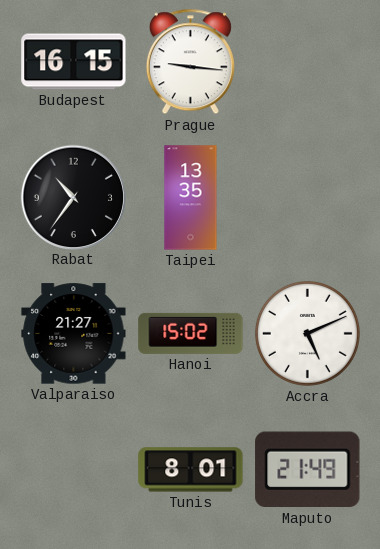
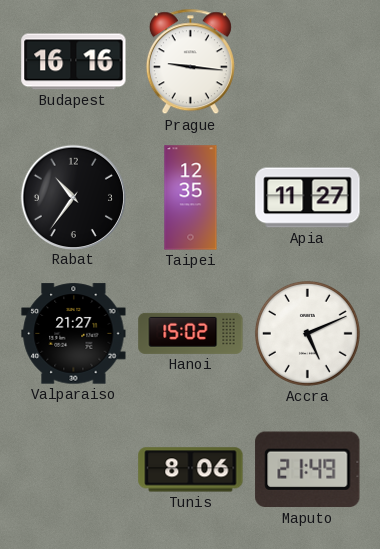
Budapest: 16:15 -> 16:16 (74, 62)
Taipei: 13:35 -> 12:35 (191, 198)
Apia: none -> 11:27 (308, 198)
Tunis: 8:01 -> 8:06 (191, 470)
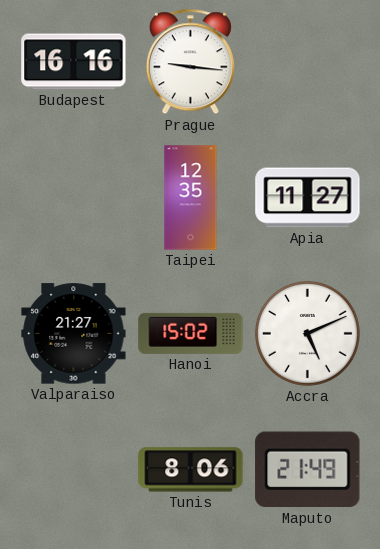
Rabat: 10:36 -> none (73, 197)
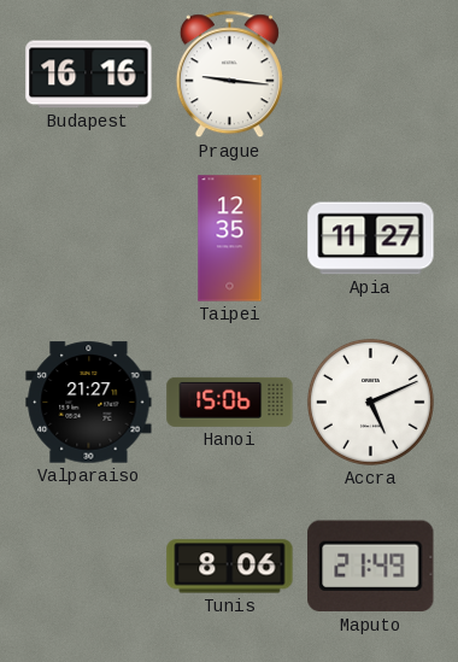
Hanoi: 15:02 -> 15:06 (230, 402)
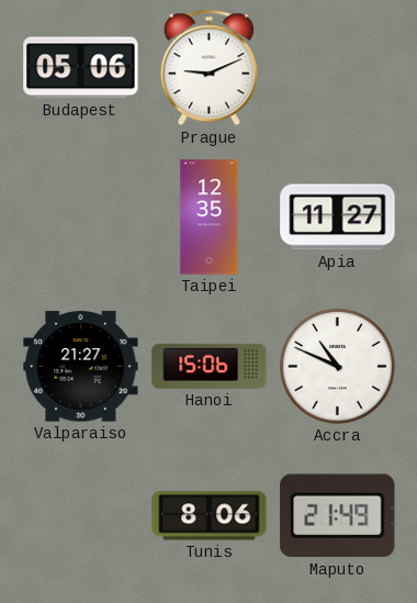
Budapest: 16:16 -> 05:06 (81, 68)
Prague: 9:16 -> 9:11 (208, 68)
Accra: 5:11 -> 10:49 (337, 366)
